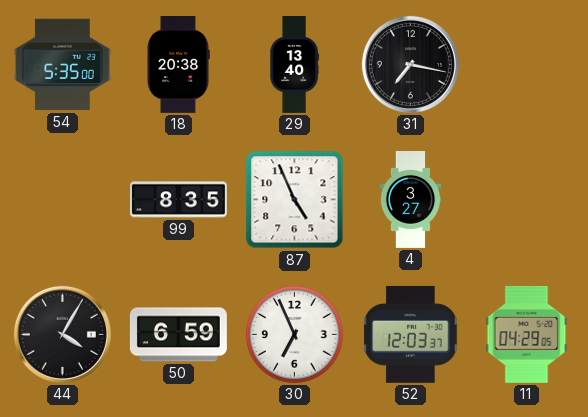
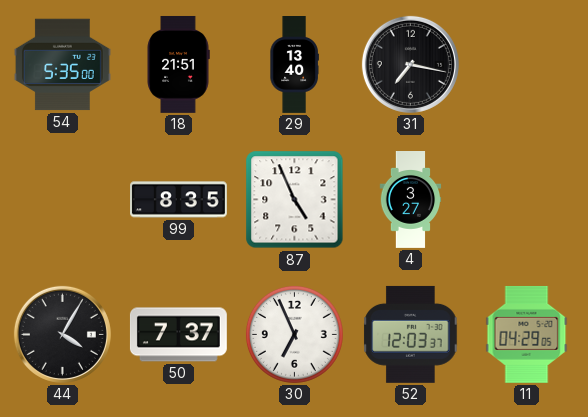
18: 20:38 -> 21:51 (178, 64)
50: 6:59 -> 7:37 (178, 335)
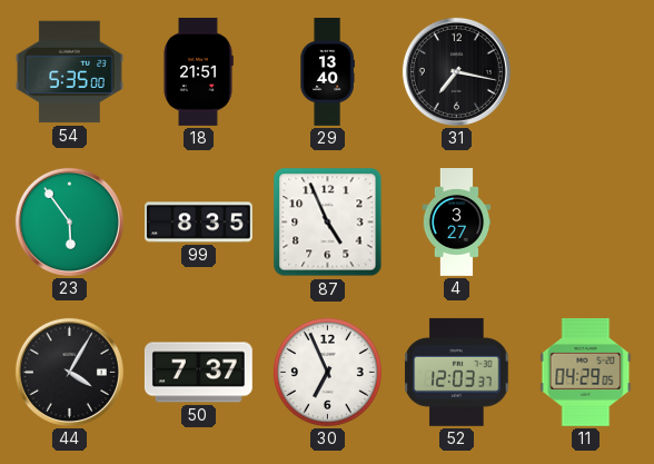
23: none -> 5:54 (69, 221)
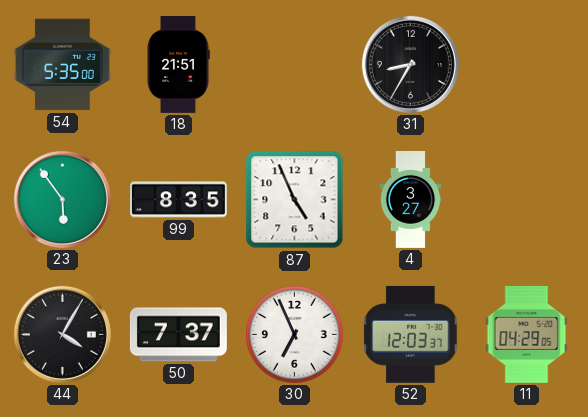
29: 13:40 -> none (327, 72)
31: 7:17 -> 8:35 (410, 64)
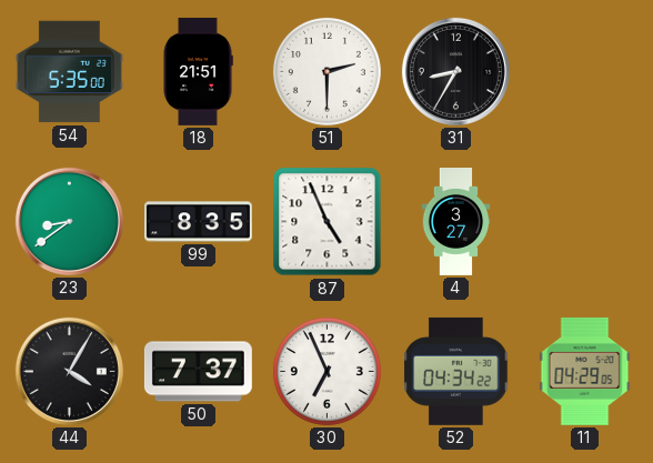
51: none -> 2:30 (326, 71)
23: 5:54 -> 8:39 (69, 221)
52: 12:03 -> 04:34 (456, 371)
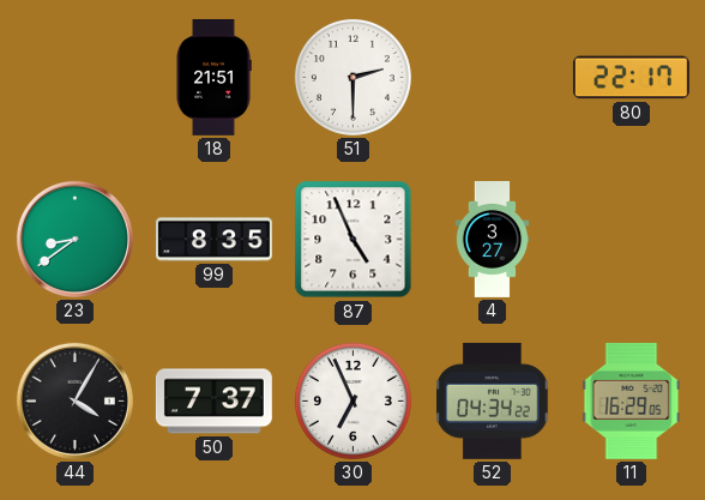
54: 5:35 -> none (69, 72)
31: 8:35 -> none (455, 71)
80: none -> 22:17 (631, 78)
11: 04:29 -> 16:29 (632, 400)
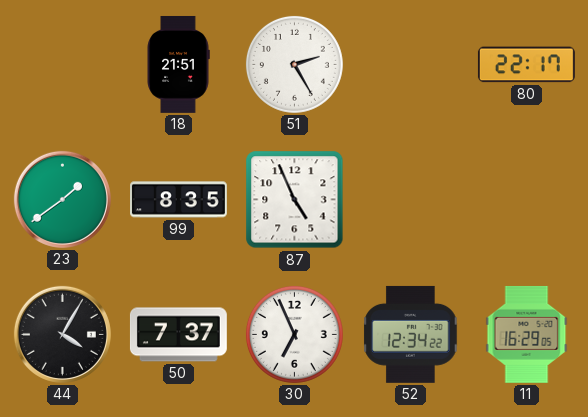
51: 2:30 -> 2:25 (294, 64)
23: 8:39 -> 1:39 (62, 199)
4: 3:27 -> none (493, 240)
52: 04:34 -> 12:34 (411, 334)
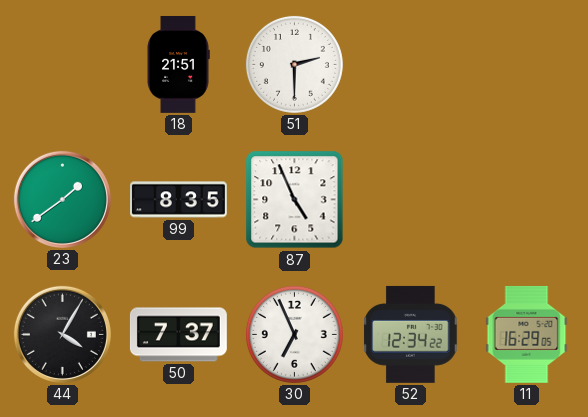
51: 2:25 -> 2:30 (294, 64)
80: 22:17 -> none (526, 65)
